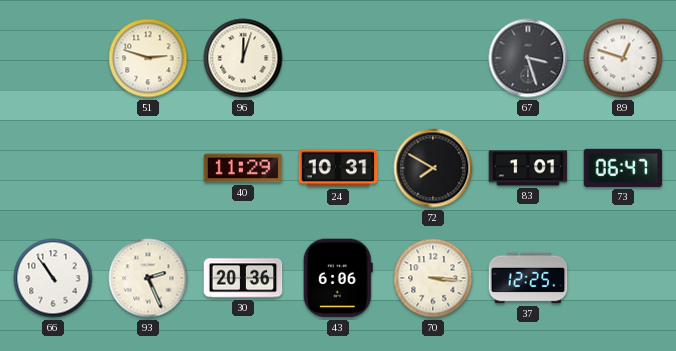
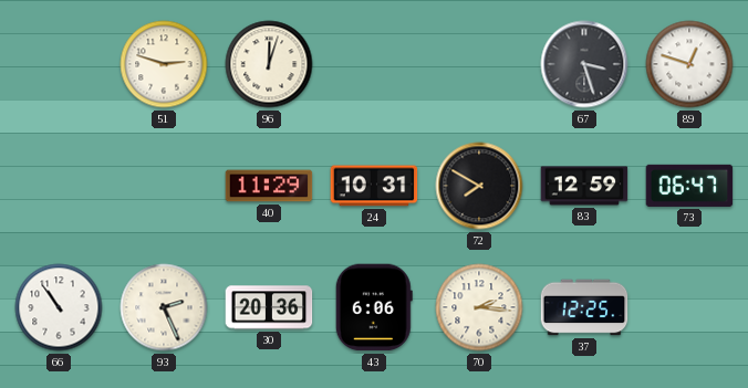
83: 1:01 -> 12:59 (584, 186)
70: 3:16 -> 2:16 (479, 307)
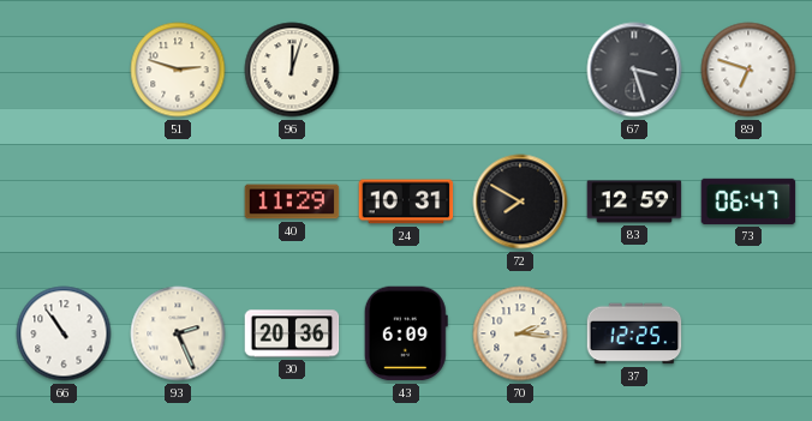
89: 12:48 -> 6:48 (748, 70)
43: 6:06 -> 6:09 (406, 333)
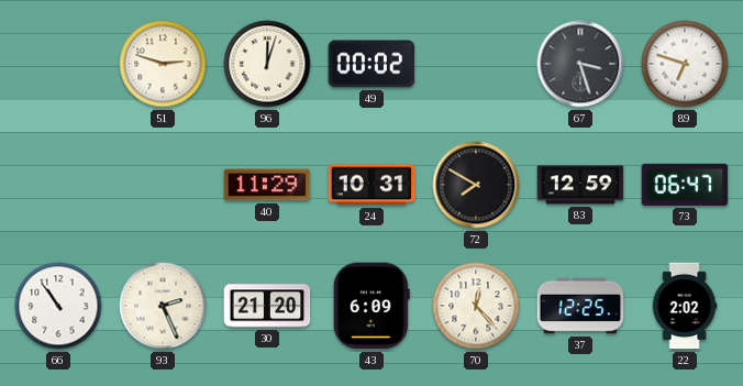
49: none -> 00:02 (371, 64)
30: 20:36 -> 21:20 (267, 306)
70: 2:16 -> 12:23 (476, 306)
22: none -> 2:02 (685, 306)
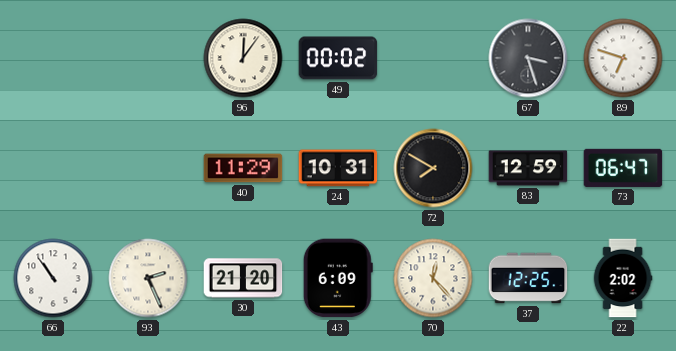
51: 2:48 -> none (163, 64)
96: 12:03 -> 12:06 (243, 58)
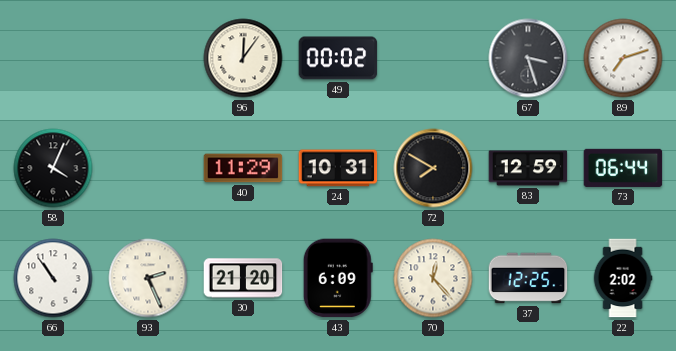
89: 6:48 -> 7:12 (623, 58)
58: none -> 4:04 (53, 168)
73: 06:47 -> 06:44 (623, 168)
